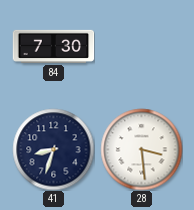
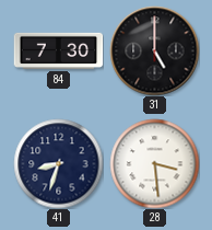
31: none -> 5:00 (154, 50)
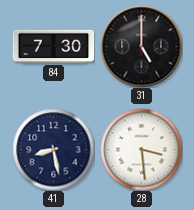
41: 8:33 -> 8:28 (53, 149)
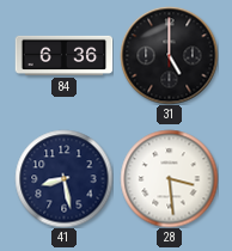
84: 7:30 -> 6:36 (63, 55)
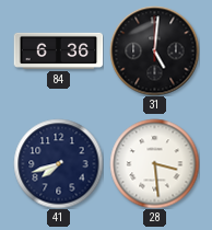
31: 5:00 -> 5:01 (154, 50)
41: 8:28 -> 7:42 (58, 163)
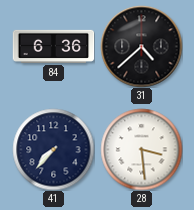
31: 5:01 -> 4:38 (141, 46)
41: 7:42 -> 7:37 (53, 149)
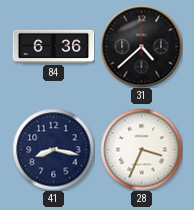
41: 7:37 -> 8:17 (53, 149)
28: 3:29 -> 3:34 (141, 149)
